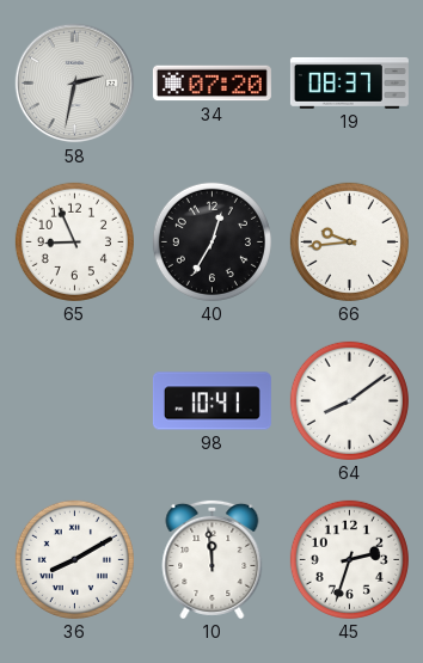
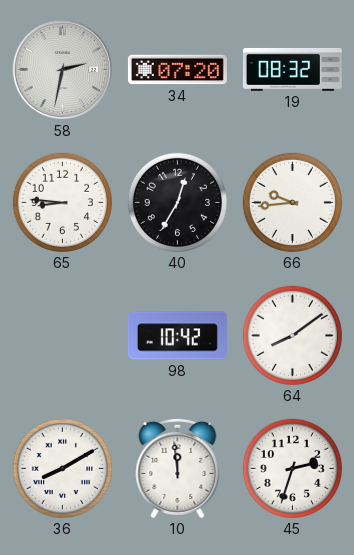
19: 08:37 -> 08:32 (292, 70)
65: 8:56 -> 8:46 (62, 202)
98: 10:41 -> 10:42 (177, 336)
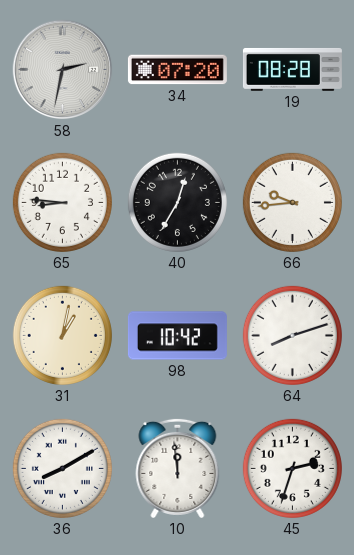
19: 08:32 -> 08:28 (292, 70)
31: none -> 1:02 (62, 335)
64: 8:09 -> 8:12 (292, 335)
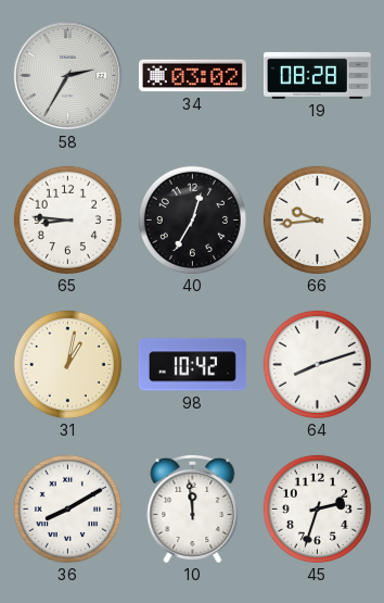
58: 2:32 -> 2:35 (68, 76)
34: 07:20 -> 03:02 (192, 76)
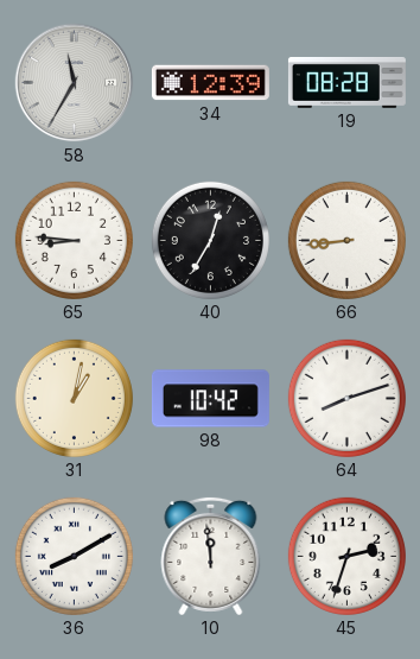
58: 2:35 -> 11:35 (75, 83)
34: 03:02 -> 12:39 (210, 83)
66: 9:44 -> 8:44 (346, 240)
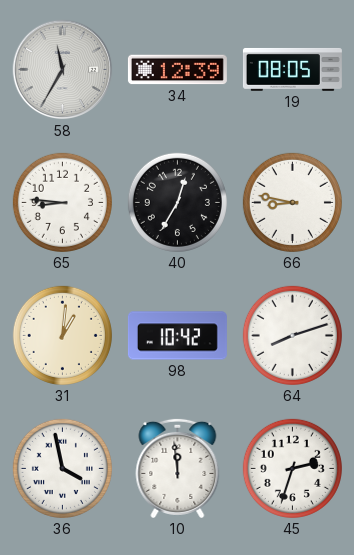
19: 08:28 -> 08:05 (292, 70)
66: 8:44 -> 8:47 (292, 202)
31: 1:02 -> 1:01 (62, 335)
36: 8:10 -> 3:58 (62, 468)
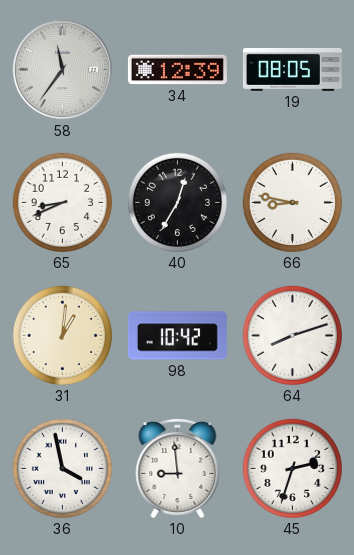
58: 11:35 -> 11:36 (63, 70)
65: 8:46 -> 8:41 (62, 202)
10: 11:59 -> 8:59 (178, 468)
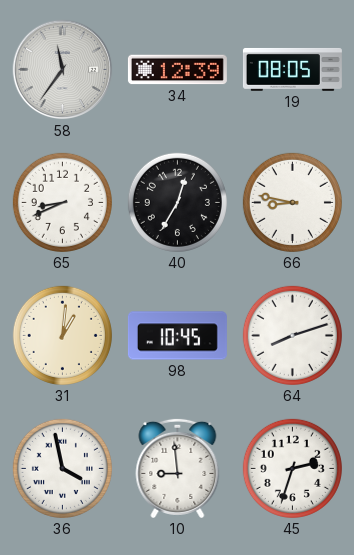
98: 10:42 -> 10:45 (177, 336)
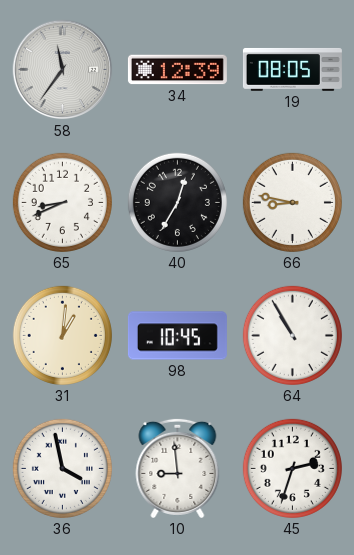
64: 8:12 -> 10:55 (292, 335)
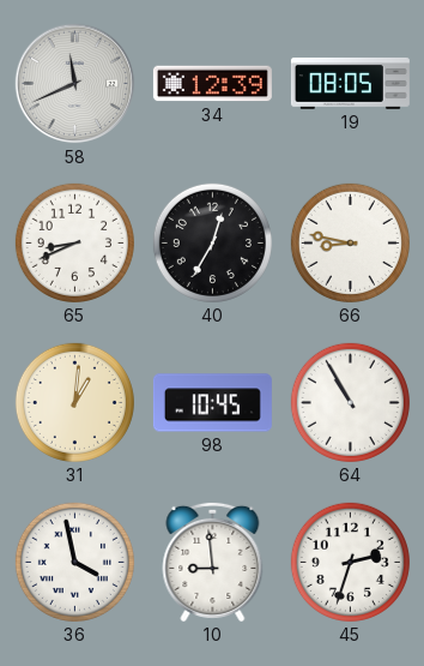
58: 11:36 -> 11:41 (75, 84)
